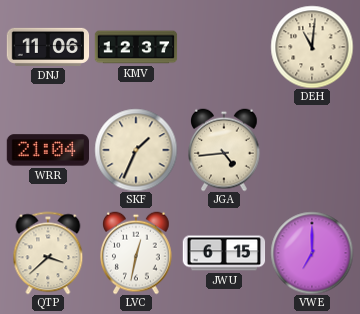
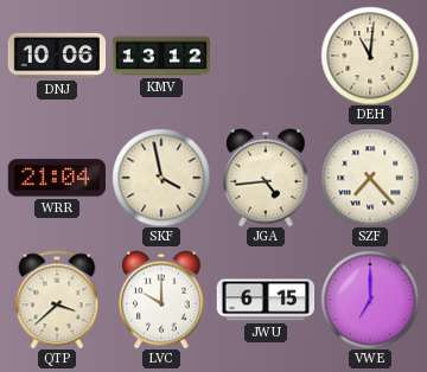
DNJ: 11:06 -> 10:06 (57, 56)
KMV: 12:37 -> 13:12 (161, 56)
SKF: 1:34 -> 3:58 (161, 178)
SZF: none -> 7:23 (370, 178)
LVC: 12:32 -> 10:00 (162, 300)
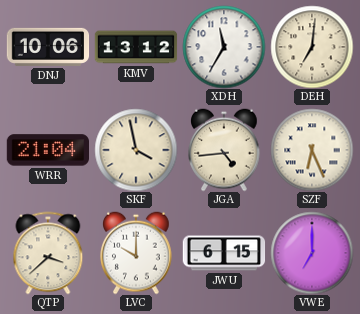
XDH: none -> 11:35 (224, 47)
DEH: 11:01 -> 7:01 (312, 47)
SZF: 7:23 -> 6:26 (312, 150)
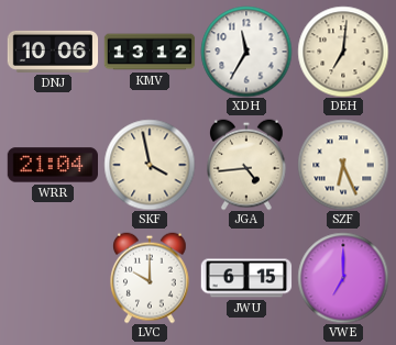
QTP: 3:38 -> none (48, 253)
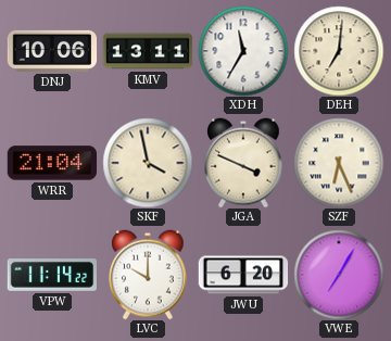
KMV: 13:12 -> 13:11 (148, 51)
JGA: 4:44 -> 3:49 (244, 163)
VPW: none -> 11:14 (51, 276)
JWU: 6:15 -> 6:20 (243, 275)
VWE: 7:00 -> 7:05 (339, 275)
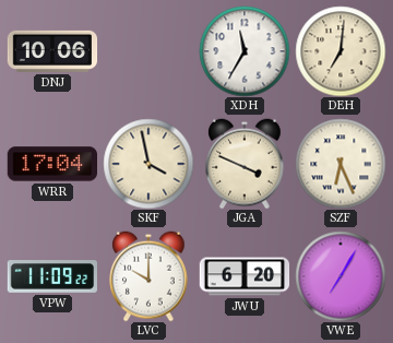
KMV: 13:11 -> none (148, 51)
WRR: 21:04 -> 17:04 (51, 164)
VPW: 11:14 -> 11:09 (51, 277)
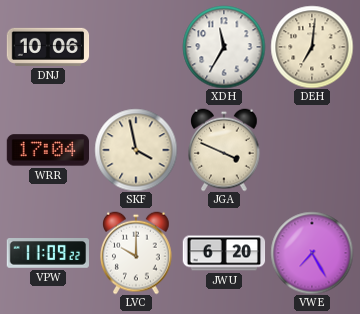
SZF: 6:26 -> none (341, 164)
VWE: 7:05 -> 7:25 (312, 253)
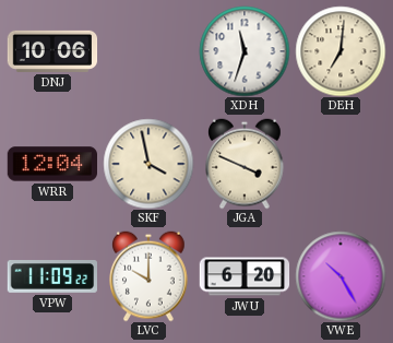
XDH: 11:35 -> 11:33 (245, 51)
WRR: 17:04 -> 12:04 (51, 164)
VWE: 7:25 -> 10:25 (341, 276)
